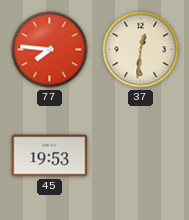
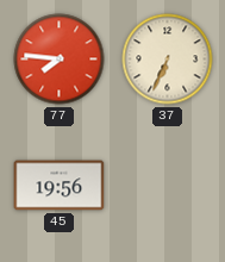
37: 12:31 -> 6:34 (168, 60)
45: 19:53 -> 19:56 (60, 186)
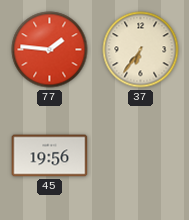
77: 7:46 -> 1:46 (50, 50)
37: 6:34 -> 6:36 (141, 50)
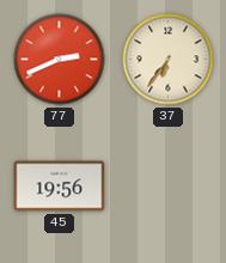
77: 1:46 -> 2:41 (60, 60)
